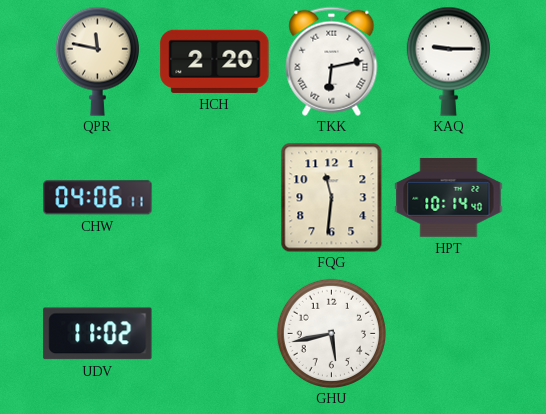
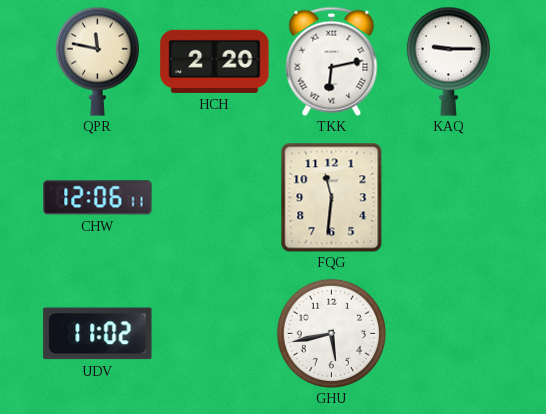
CHW: 04:06 -> 12:06 (98, 198)
HPT: 10:14 -> none (449, 197)
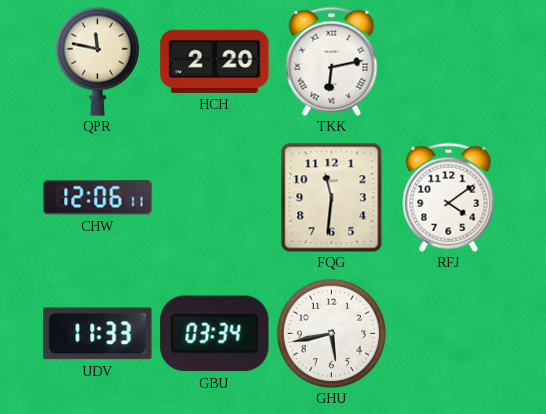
KAQ: 9:15 -> none (448, 61)
RFJ: none -> 4:09 (449, 197)
UDV: 11:02 -> 11:33 (98, 334)
GBU: none -> 03:34 (215, 334)
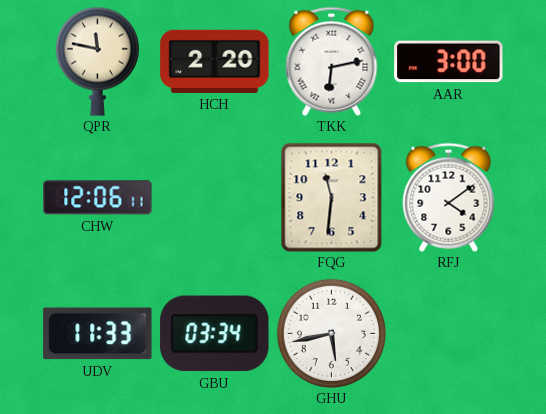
AAR: none -> 3:00 (449, 62)
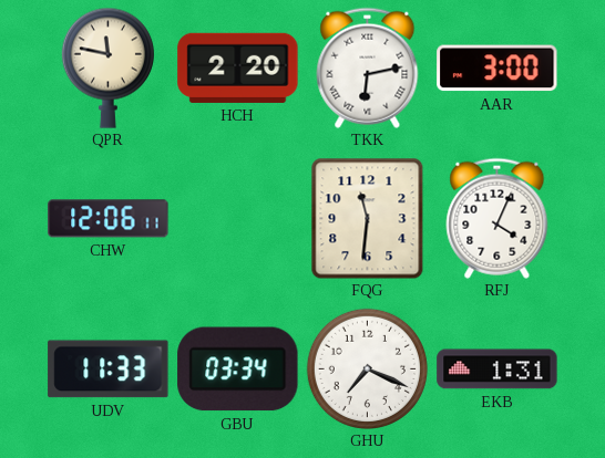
RFJ: 4:09 -> 4:04 (498, 218)
GHU: 5:43 -> 7:19 (367, 368)
EKB: none -> 1:31 (498, 369)
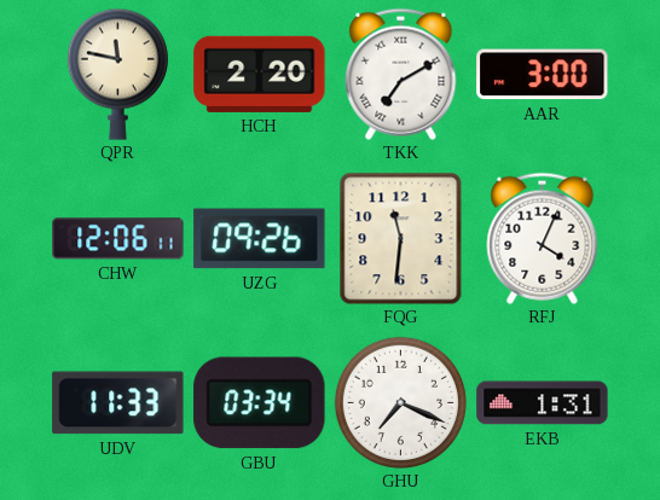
TKK: 6:13 -> 7:10 (401, 74)
UZG: none -> 09:26 (260, 239)
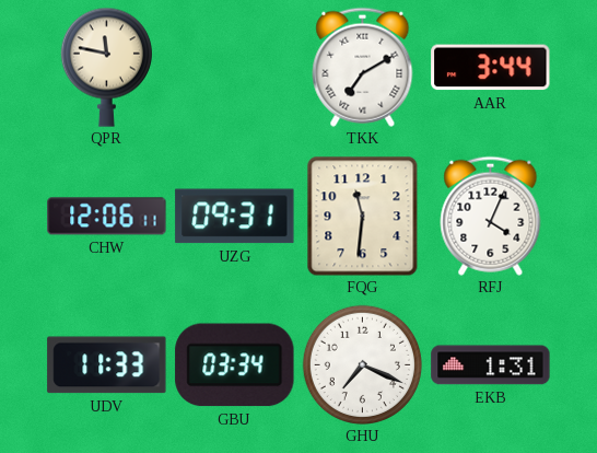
HCH: 2:20 -> none (260, 74)
AAR: 3:00 -> 3:44 (491, 68)
UZG: 09:26 -> 09:31 (235, 217)
